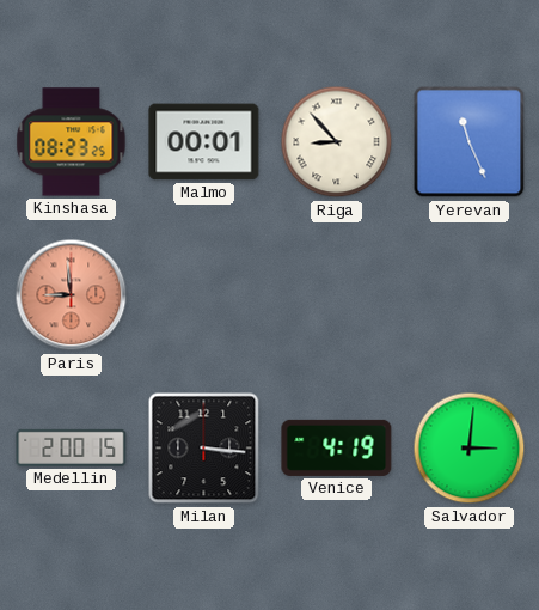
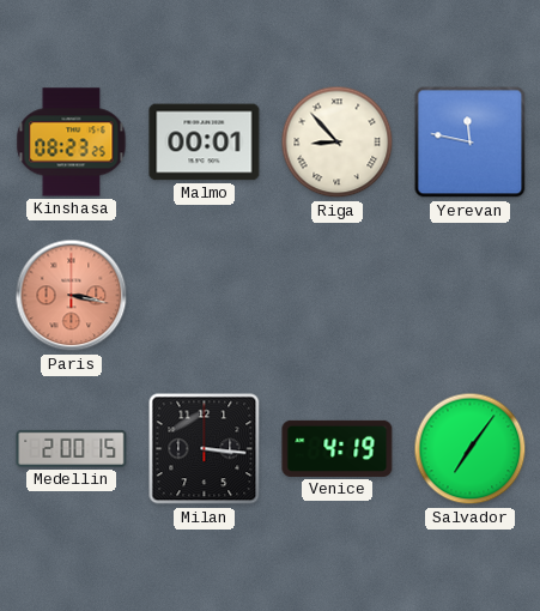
Yerevan: 11:26 -> 11:47 (471, 143)
Paris: 8:59 -> 3:17 (72, 296)
Salvador: 3:01 -> 7:06 (471, 449)
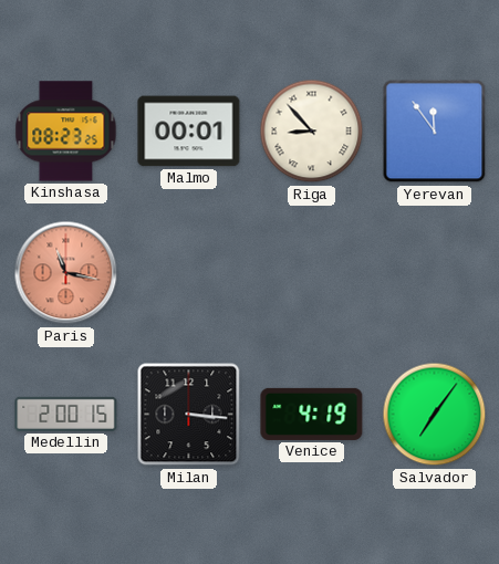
Yerevan: 11:47 -> 11:54 (435, 132)
Paris: 3:17 -> 11:17 (66, 273)
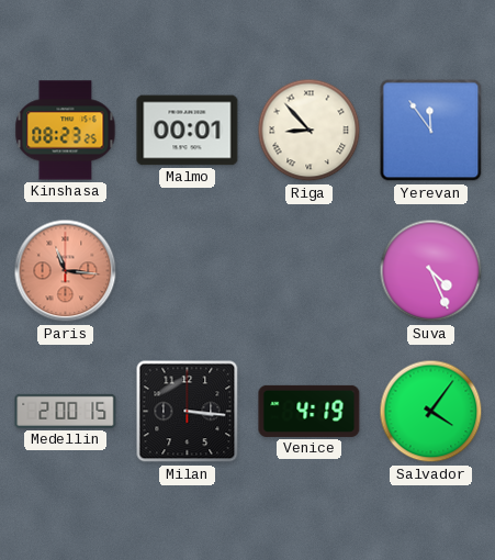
Paris: 11:17 -> 11:16 (66, 271)
Suva: none -> 4:26 (431, 271)
Salvador: 7:06 -> 4:06 (431, 412)
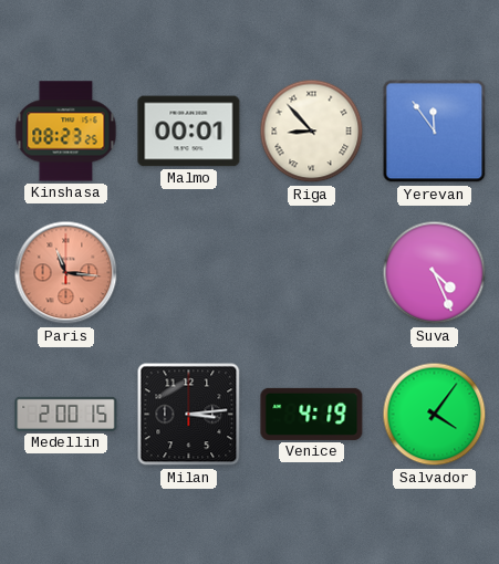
Milan: 3:16 -> 3:14 (189, 415)
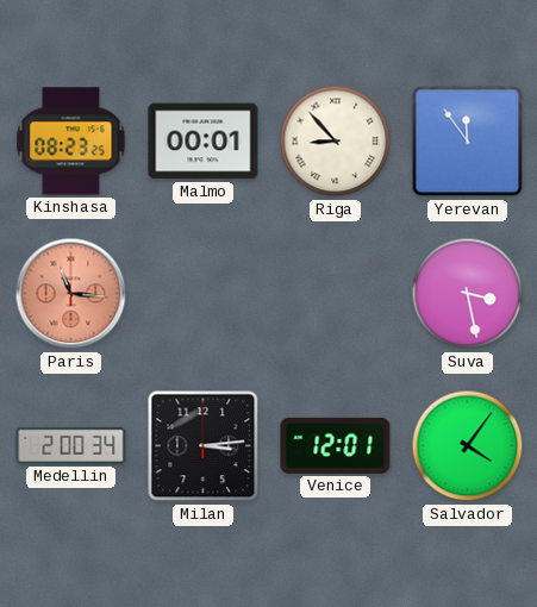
Suva: 4:26 -> 3:28 (468, 294)
Medellin: 2:00:15 -> 2:00:34 (71, 445)
Venice: 4:19 -> 12:01 (336, 445)
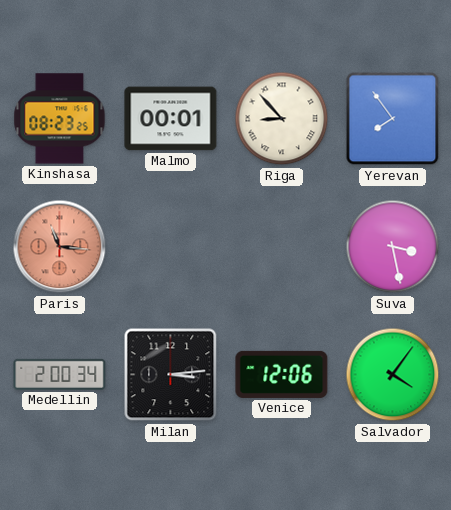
Yerevan: 11:54 -> 7:54 (393, 119)
Venice: 12:01 -> 12:06 (282, 374)
